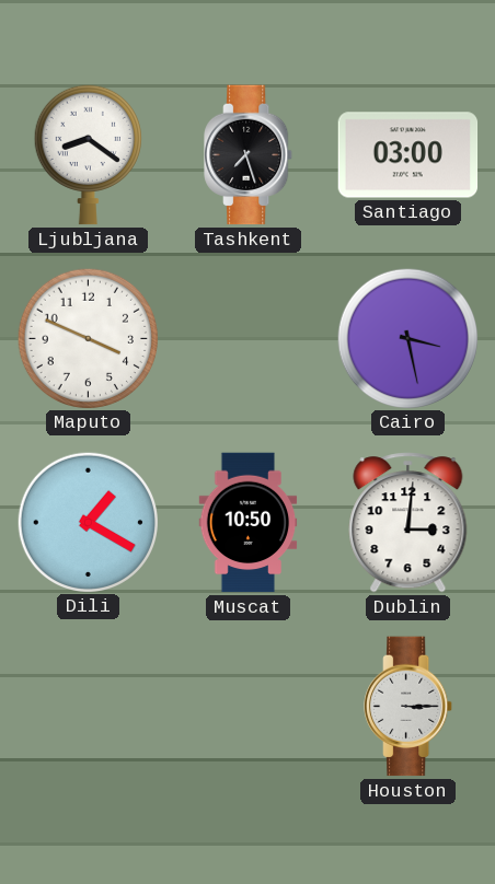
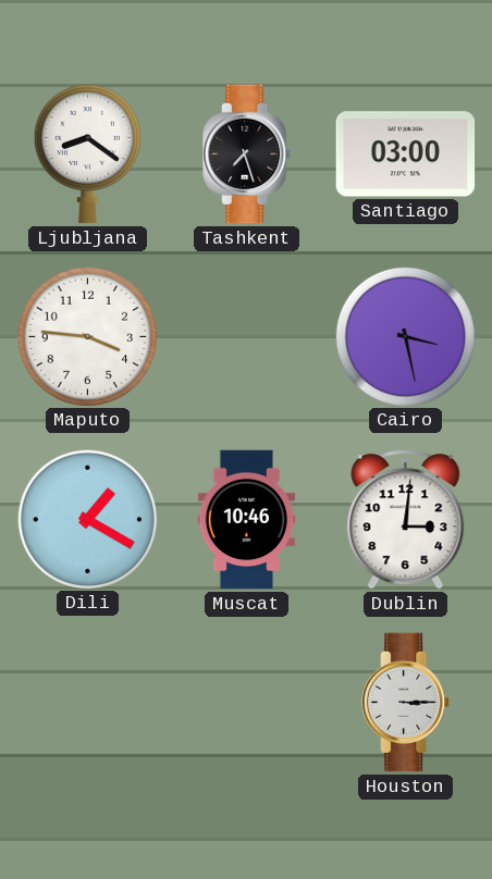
Maputo: 3:49 -> 3:46 (87, 336)
Muscat: 10:50 -> 10:46 (247, 520)
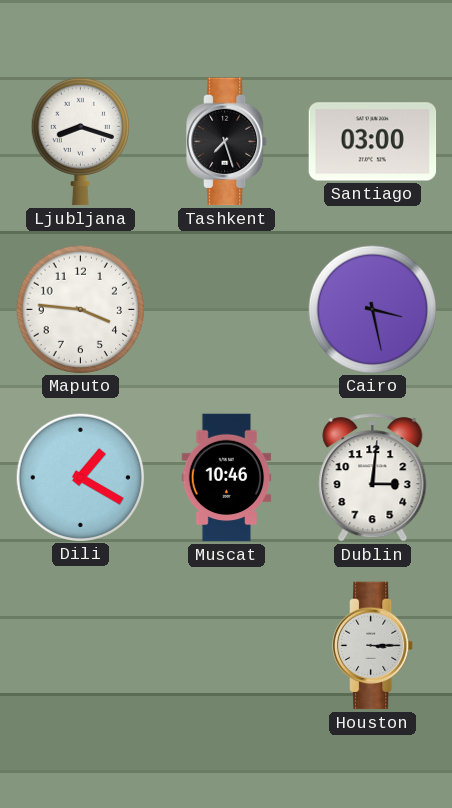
Ljubljana: 8:21 -> 8:18 (80, 141)
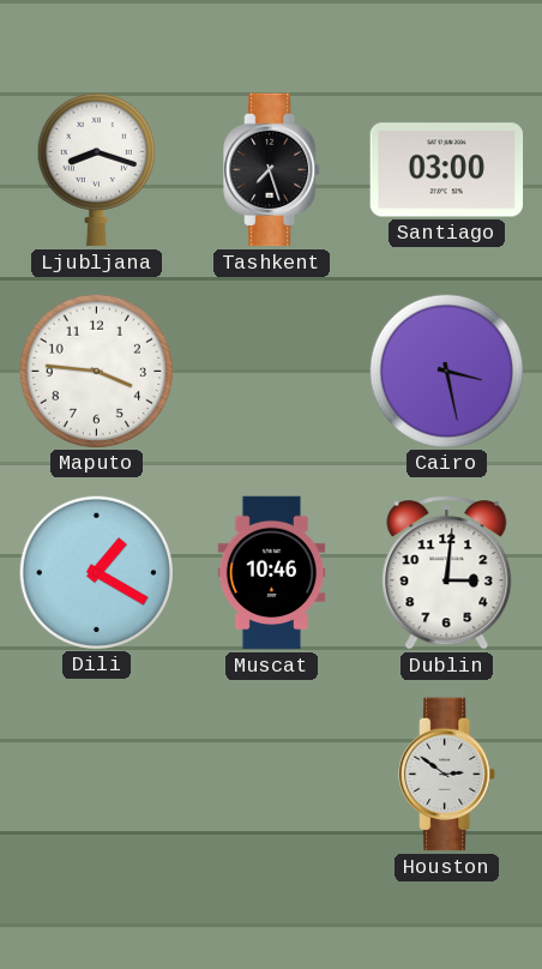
Houston: 3:15 -> 2:51 (447, 775)
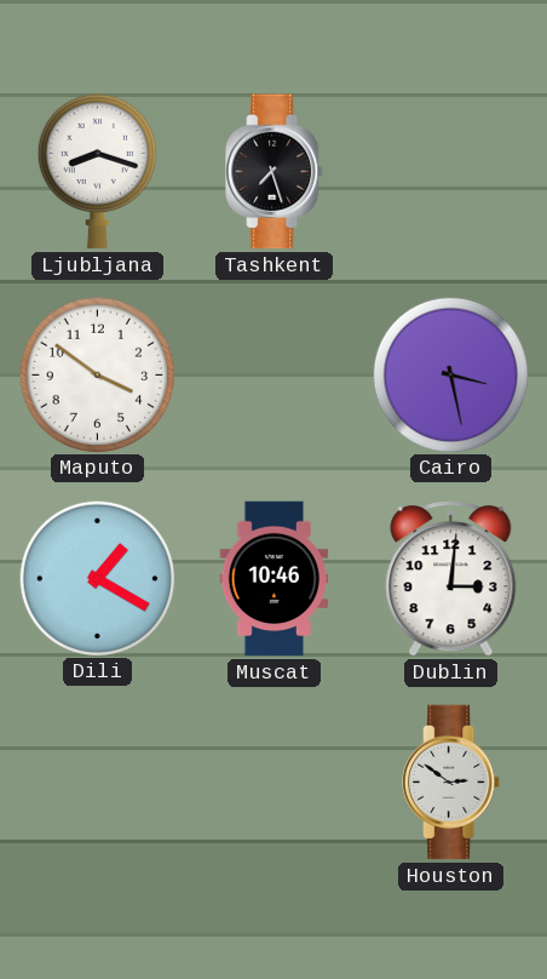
Santiago: 03:00 -> none (447, 170)
Maputo: 3:46 -> 3:51 (97, 374)
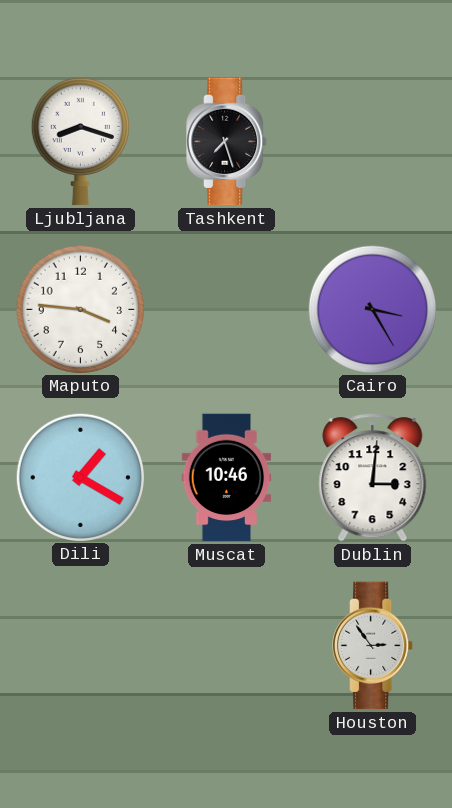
Maputo: 3:51 -> 3:46 (80, 309)
Cairo: 3:28 -> 3:25 (372, 309)
Houston: 2:51 -> 2:54 (373, 646)
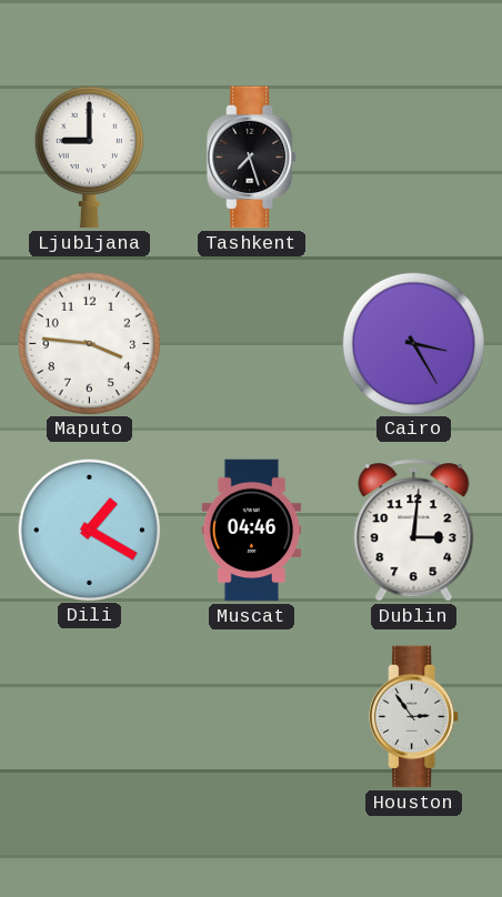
Ljubljana: 8:18 -> 9:00 (89, 157)
Muscat: 10:46 -> 04:46 (252, 531)
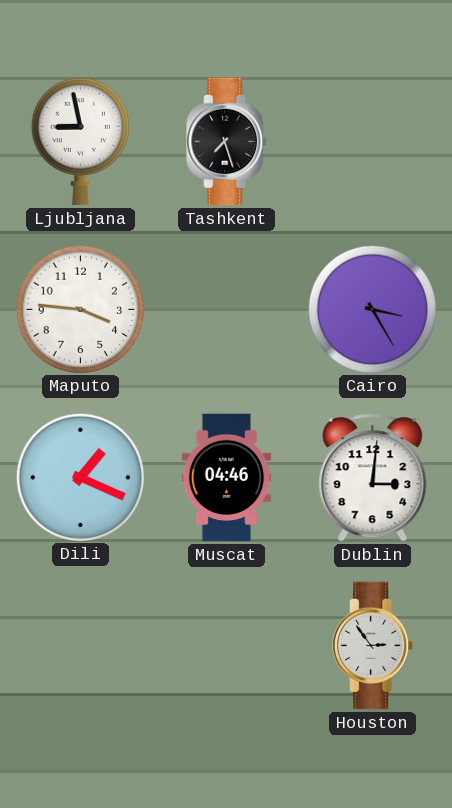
Ljubljana: 9:00 -> 8:58 (80, 141)
Dili: 1:20 -> 1:19 (80, 477)
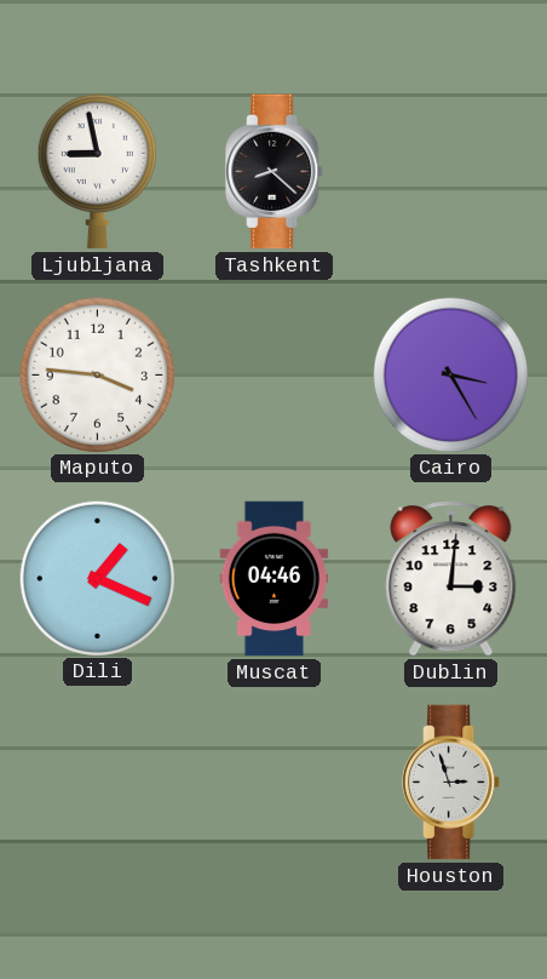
Tashkent: 7:27 -> 8:22 (275, 172)
Houston: 2:54 -> 2:57 (451, 783)
